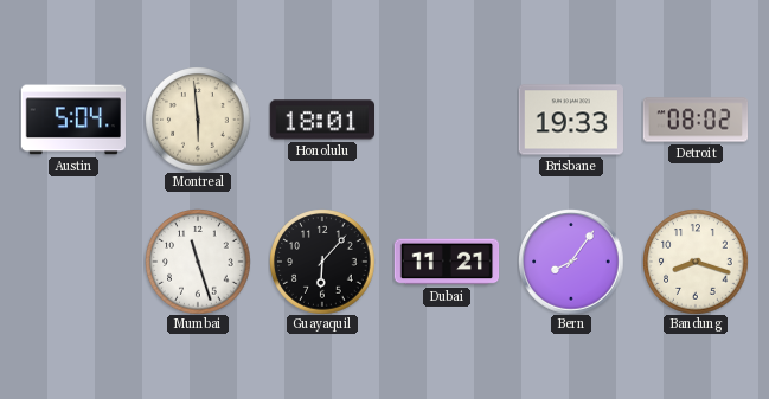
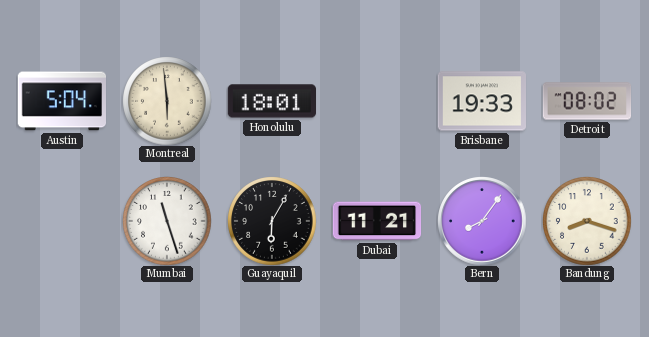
Guayaquil: 6:07 -> 6:05 (272, 221)
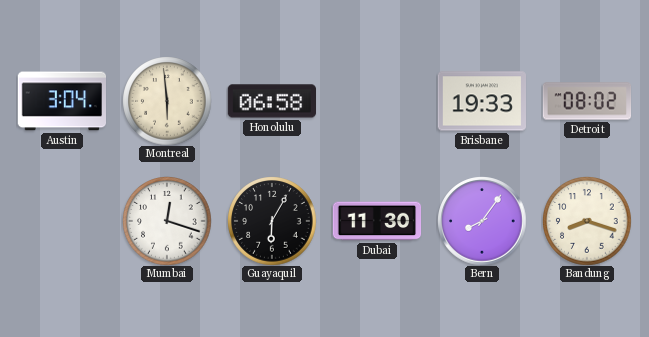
Austin: 5:04 -> 3:04 (61, 101)
Honolulu: 18:01 -> 06:58 (271, 101)
Mumbai: 11:27 -> 12:18 (167, 221)
Dubai: 11:21 -> 11:30 (377, 221)
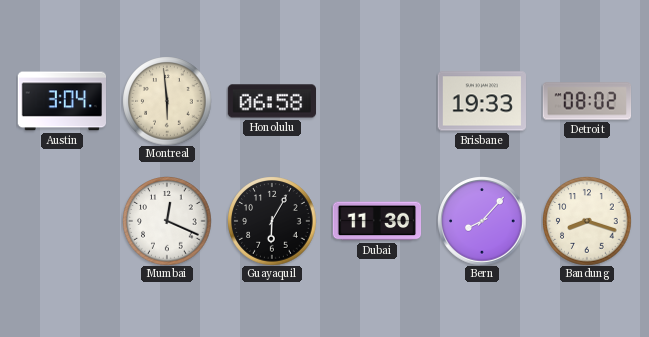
Mumbai: 12:18 -> 12:19 (167, 221)
Bern: 8:06 -> 8:07 (482, 221)
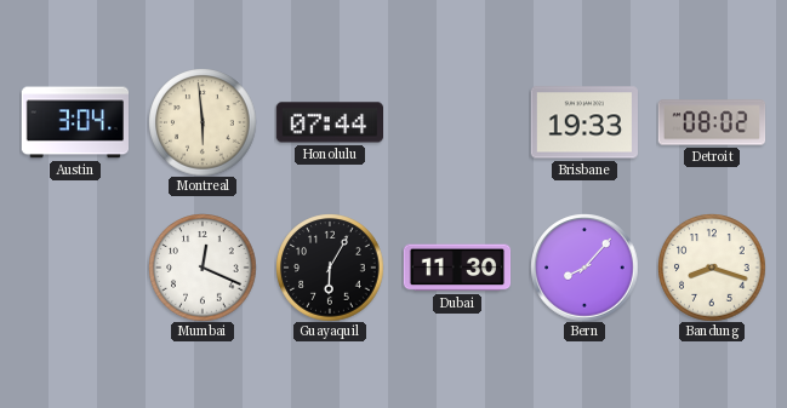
Honolulu: 06:58 -> 07:44 (329, 122)
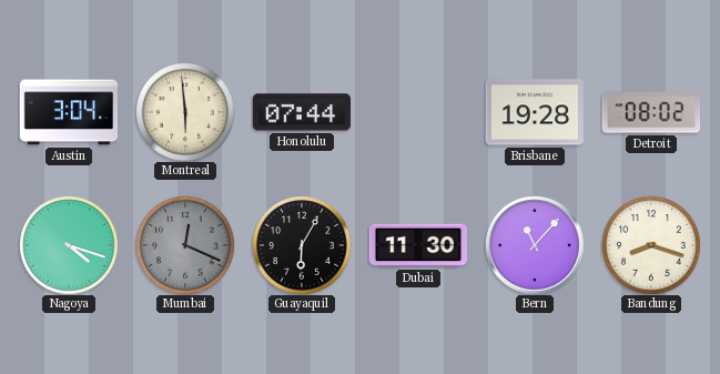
Brisbane: 19:33 -> 19:28 (535, 112)
Nagoya: none -> 4:18 (69, 245)
Mumbai dial: white -> grey (185, 245)
Bern: 8:07 -> 11:07 (535, 245)
